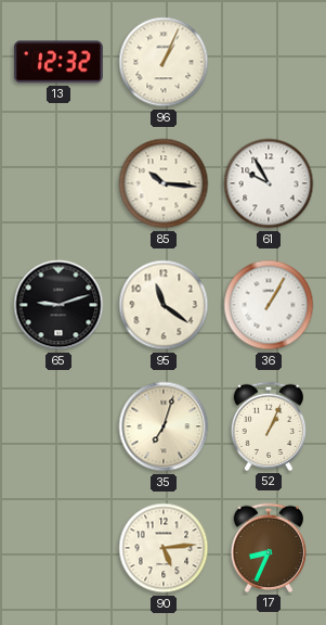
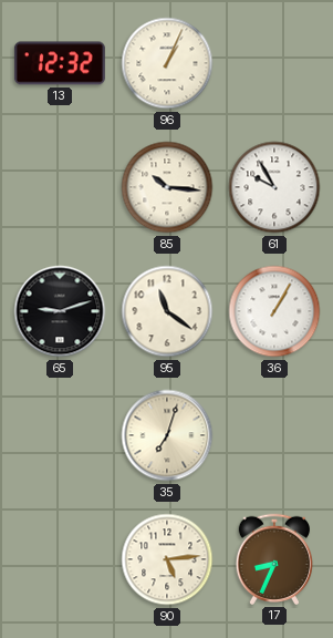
52: 1:04 -> none (268, 426)
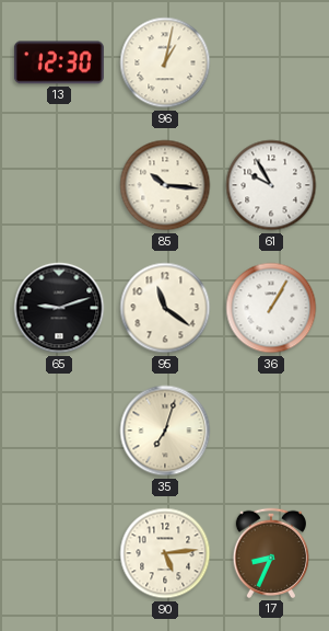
13: 12:32 -> 12:30 (59, 62)
96: 1:04 -> 1:02 (165, 62)
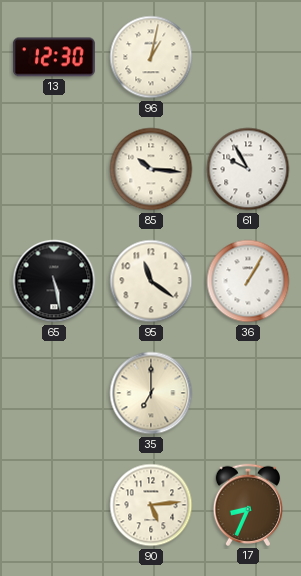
65: 9:12 -> 5:28 (54, 281)
35: 7:03 -> 7:00 (151, 393)
